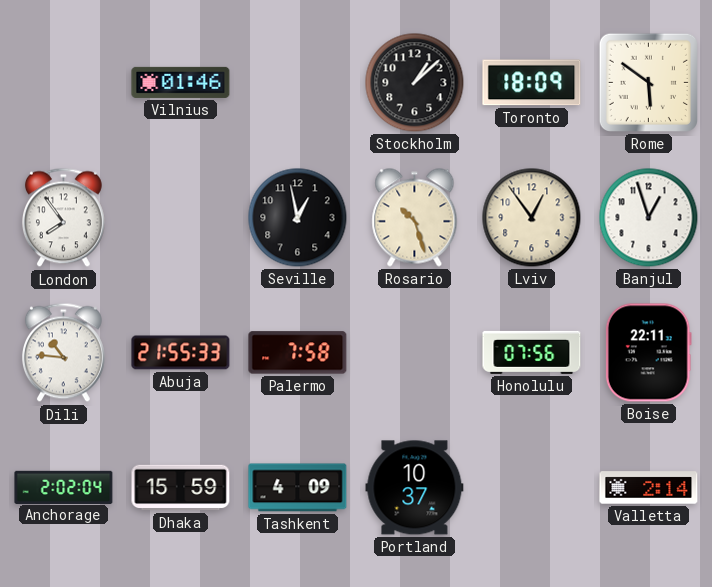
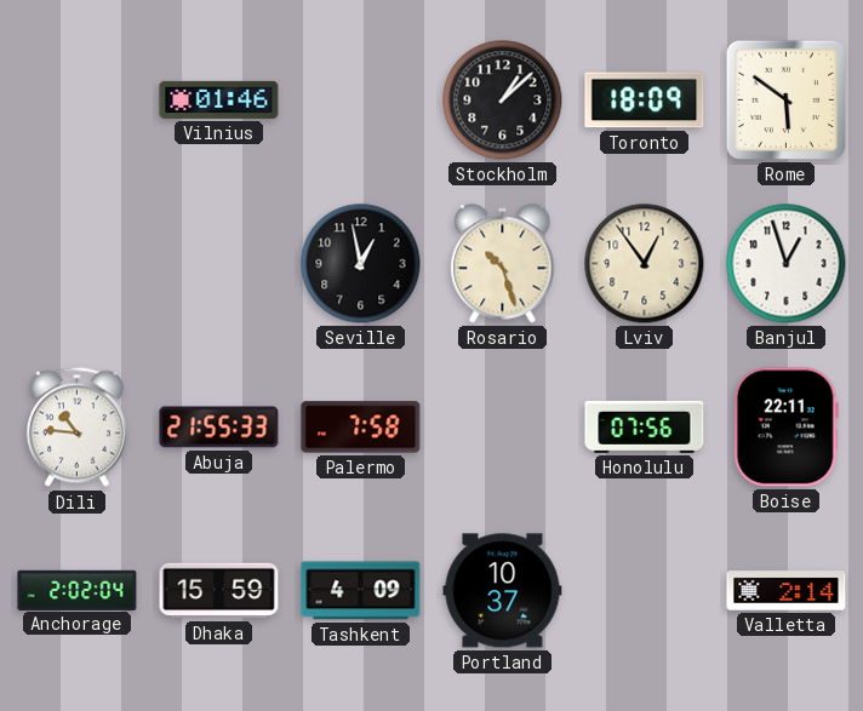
London: 7:54 -> none (63, 218)
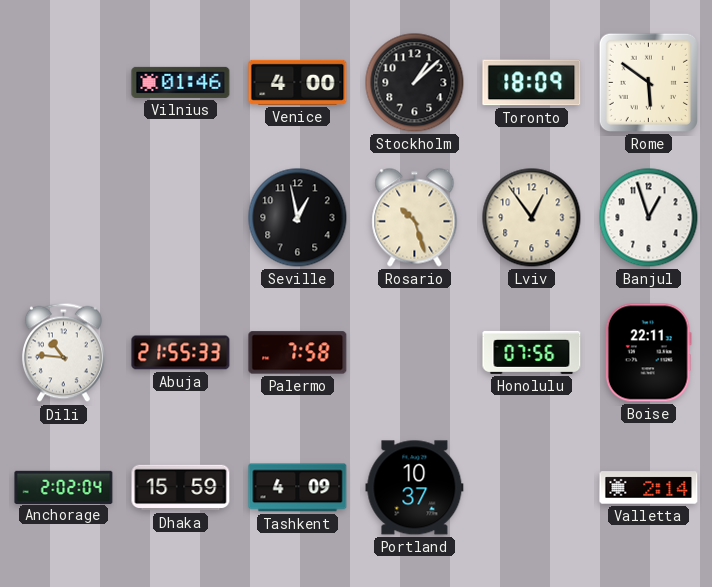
Venice: none -> 4:00 (298, 82)
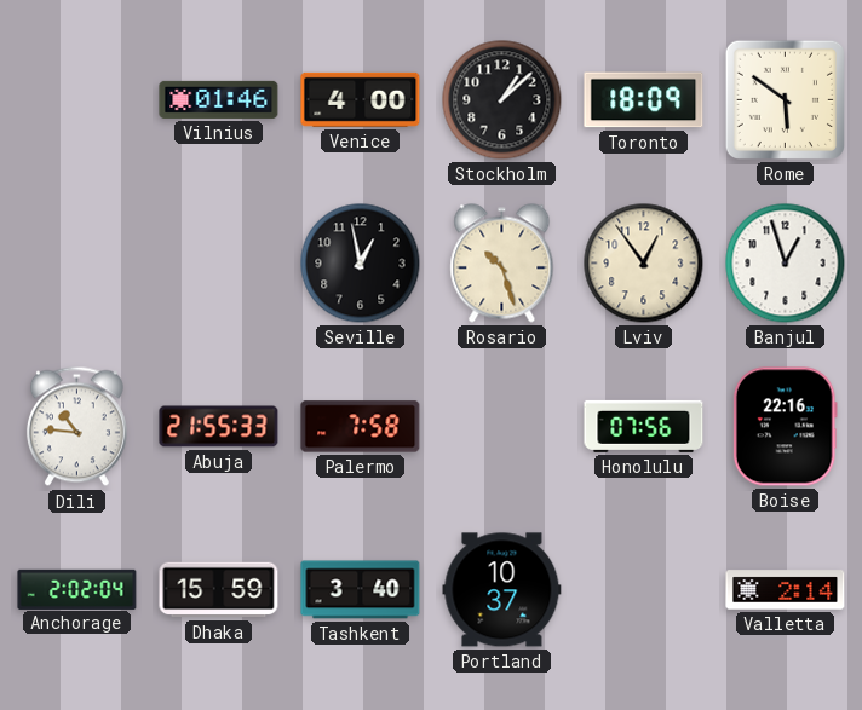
Boise: 22:11 -> 22:16 (785, 427)
Tashkent: 4:09 -> 3:40 (361, 590)
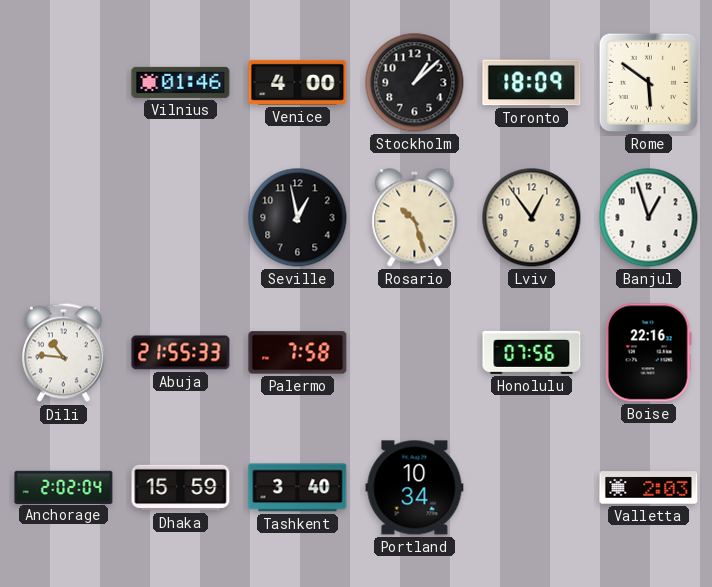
Portland: 10:37 -> 10:34 (415, 488)
Valletta: 2:14 -> 2:03 (649, 488)
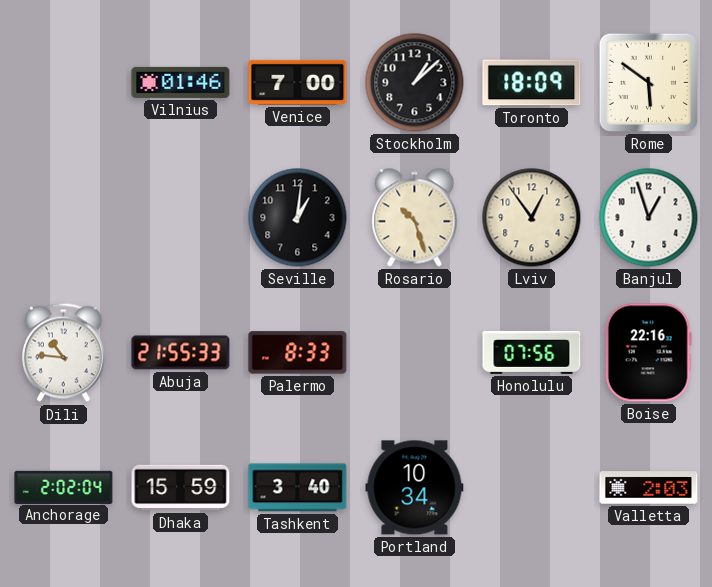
Venice: 4:00 -> 7:00 (298, 82)
Seville: 12:58 -> 1:01 (298, 218)
Palermo: 7:58 -> 8:33 (298, 353)
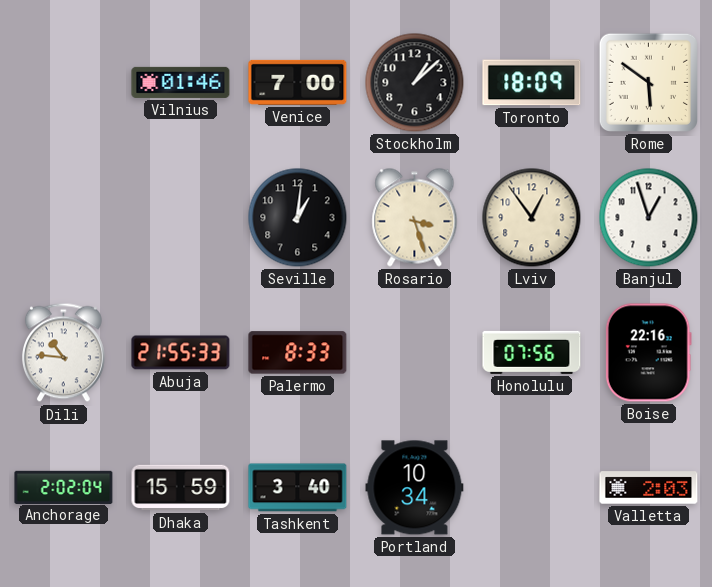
Rosario: 10:27 -> 3:27 (415, 218)
